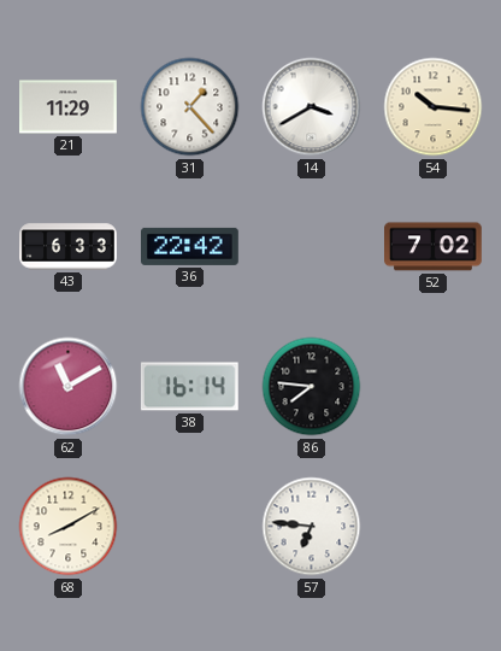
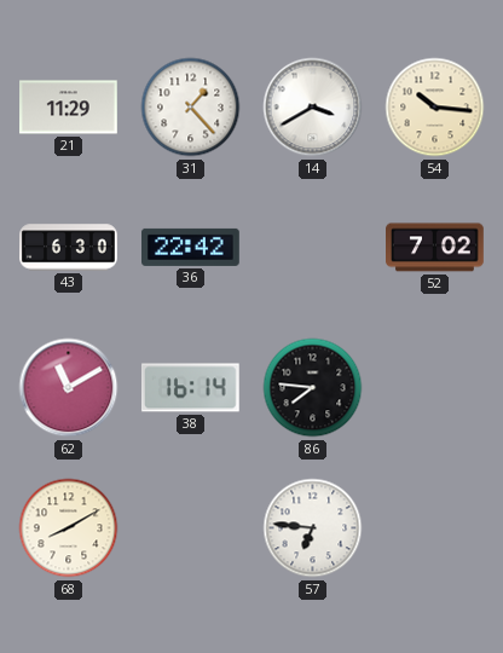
43: 6:33 -> 6:30 (69, 248)
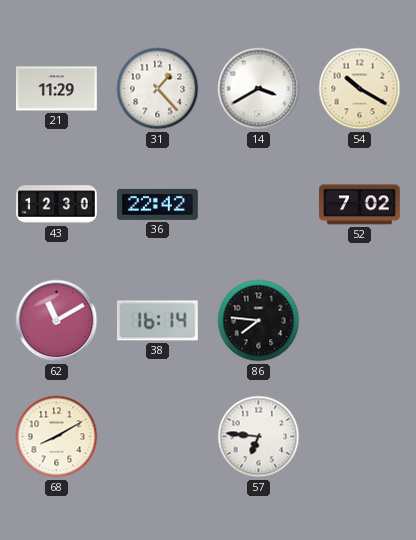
54: 10:16 -> 10:20 (360, 89)
43: 6:30 -> 12:30 (57, 205)
